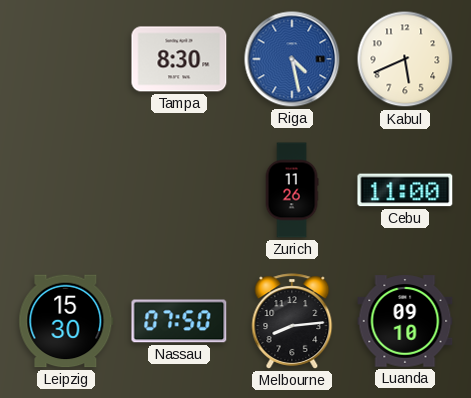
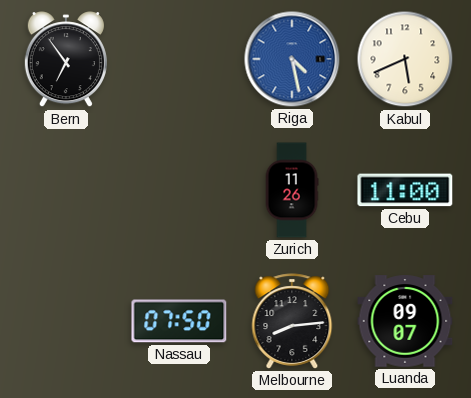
Bern: none -> 6:54 (66, 60)
Tampa: 8:30 -> none (179, 59)
Leipzig: 15:30 -> none (66, 321)
Luanda: 09:10 -> 09:07 (405, 321)
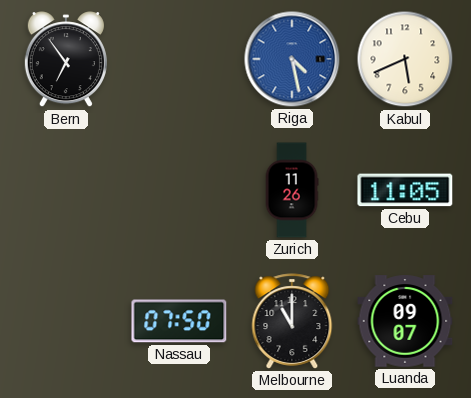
Cebu: 11:00 -> 11:05 (405, 190)
Melbourne: 8:14 -> 11:00 (292, 321)
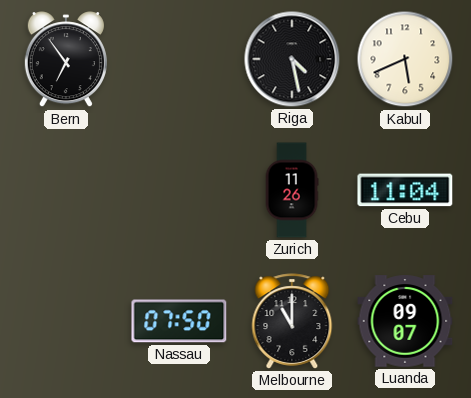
Riga dial: blue -> black (292, 59)
Cebu: 11:05 -> 11:04 (405, 190)
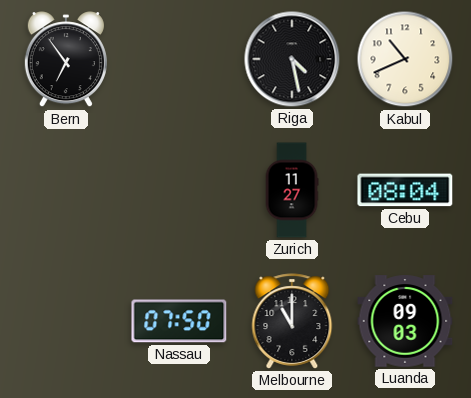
Kabul: 5:41 -> 10:41 (405, 59)
Zurich: 11:26 -> 11:27 (292, 190)
Cebu: 11:04 -> 08:04 (405, 190)
Luanda: 09:07 -> 09:03 (405, 321)
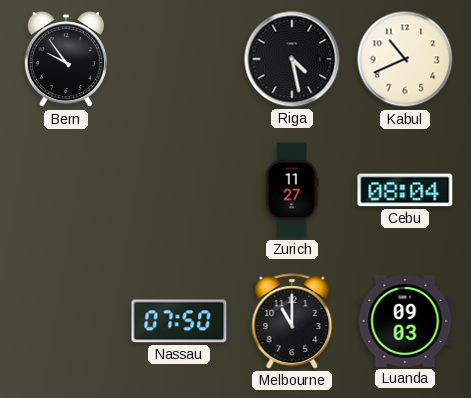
Bern: 6:54 -> 9:54 (66, 60)
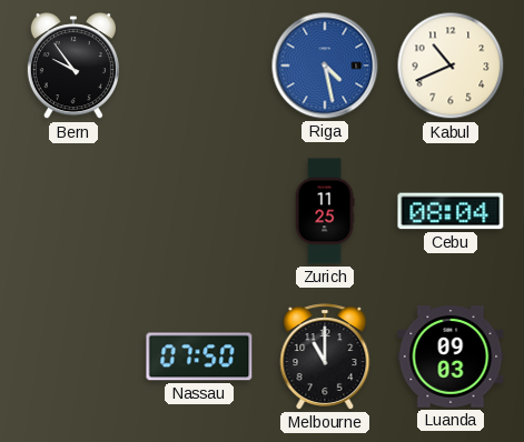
Riga dial: black -> blue (325, 66)
Zurich: 11:27 -> 11:25 (325, 211)
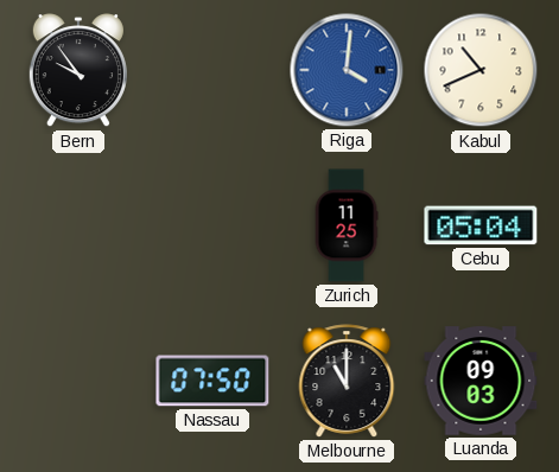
Riga: 4:28 -> 4:01 (347, 70)
Cebu: 08:04 -> 05:04 (481, 225)
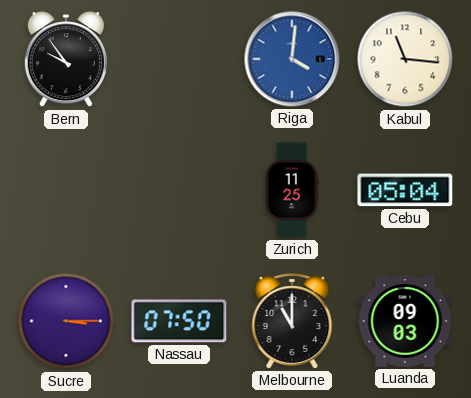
Kabul: 10:41 -> 11:16 (405, 59)
Sucre: none -> 3:15 (66, 321)
